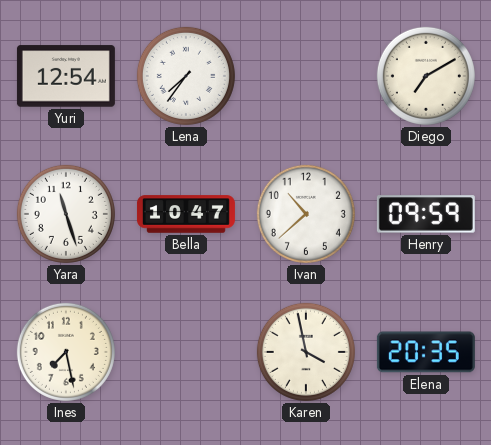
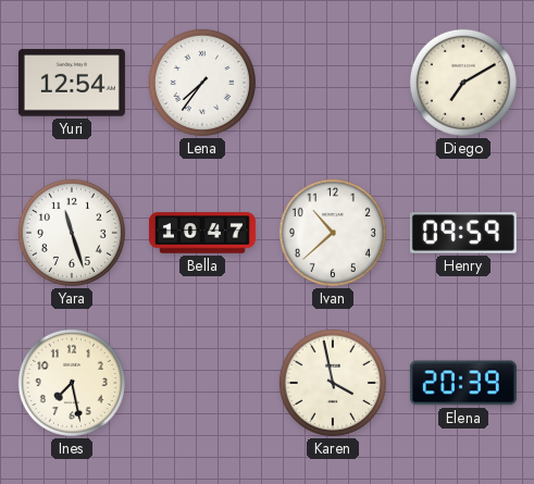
Elena: 20:35 -> 20:39 (463, 383)
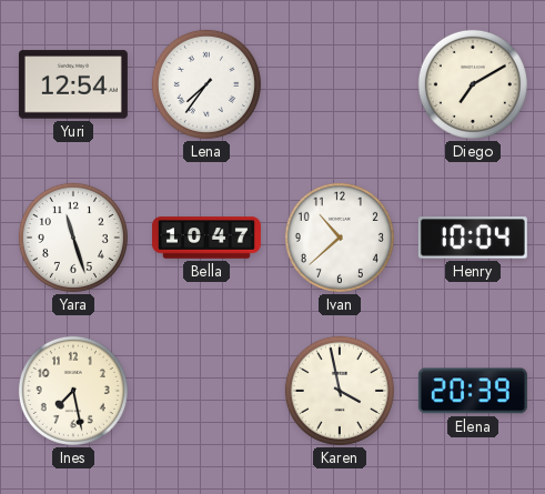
Henry: 09:59 -> 10:04 (473, 238)
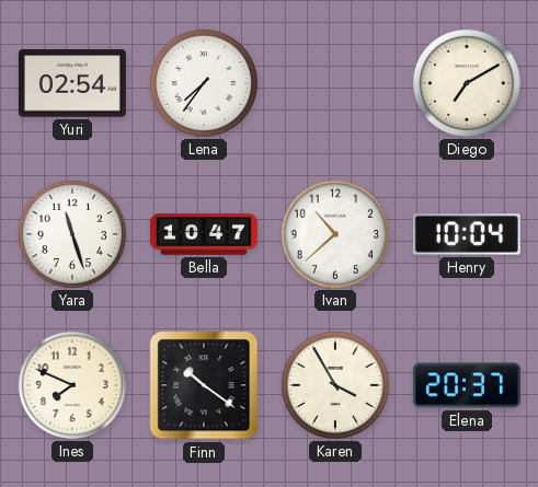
Yuri: 12:54 -> 02:54 (72, 83)
Ines: 7:28 -> 7:49 (72, 385)
Finn: none -> 10:21 (204, 385)
Karen: 3:58 -> 3:55 (335, 385)
Elena: 20:39 -> 20:37 (467, 385)
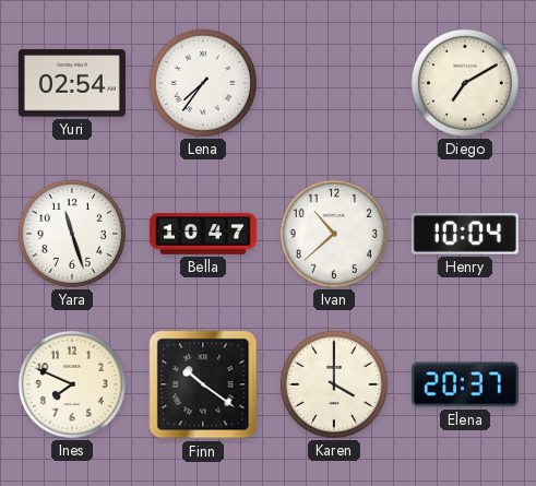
Karen: 3:55 -> 4:00 (334, 384)
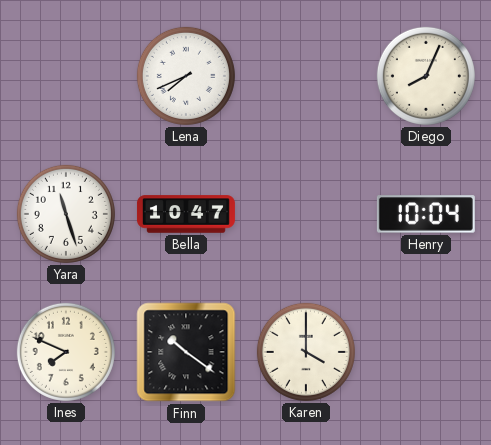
Yuri: 02:54 -> none (72, 83)
Lena: 7:36 -> 7:41 (186, 76)
Diego: 7:10 -> 8:04 (426, 76)
Ivan: 10:38 -> none (334, 234)
Elena: 20:37 -> none (465, 384)
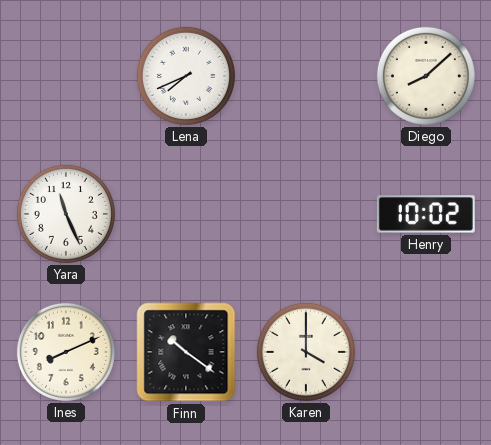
Diego: 8:04 -> 8:08 (426, 76)
Yara: 11:27 -> 11:26 (66, 214)
Bella: 10:47 -> none (186, 214)
Henry: 10:04 -> 10:02 (426, 214)
Ines: 7:49 -> 8:11 (66, 352)
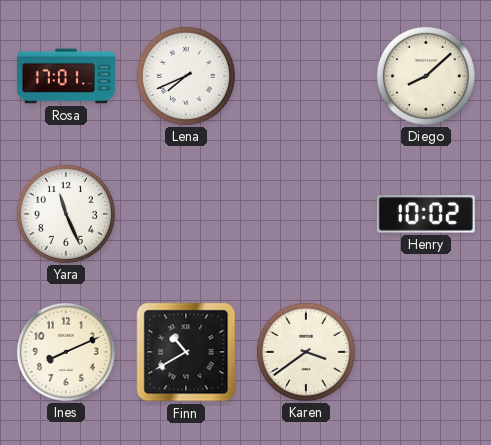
Rosa: none -> 17:01 (66, 76)
Finn: 10:21 -> 10:40 (186, 352)
Karen: 4:00 -> 3:39 (306, 352)
